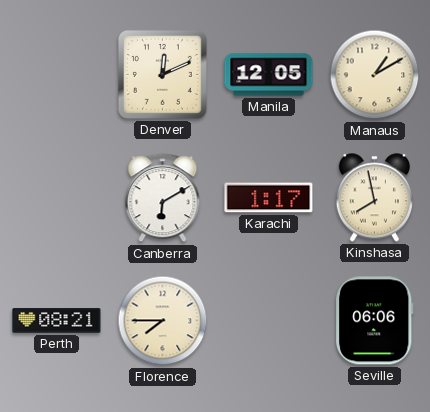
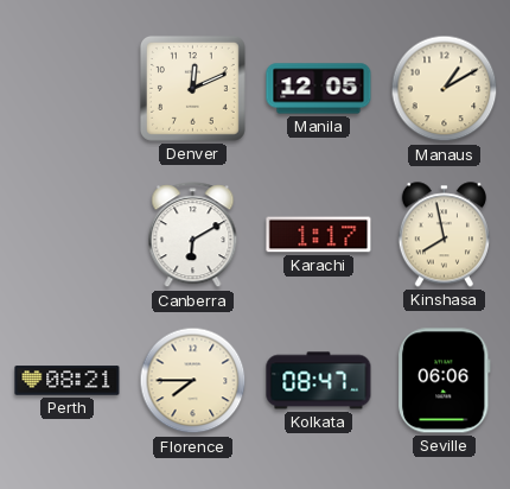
Kolkata: none -> 08:47 (319, 381)
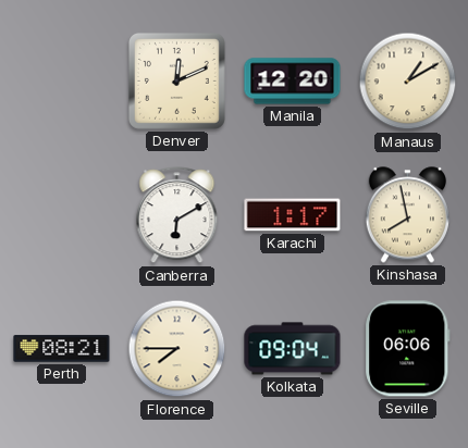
Manila: 12:05 -> 12:20 (293, 82)
Kolkata: 08:47 -> 09:04 (293, 349)
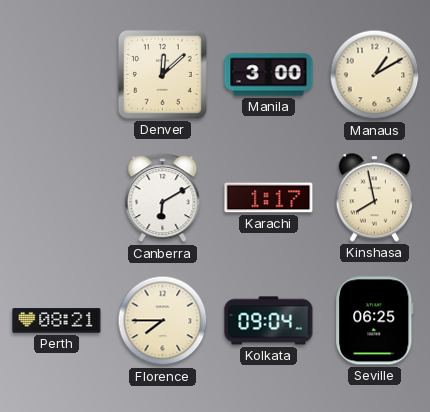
Denver: 12:11 -> 12:08 (162, 74)
Manila: 12:20 -> 3:00 (269, 75)
Seville: 06:06 -> 06:25 (375, 321)
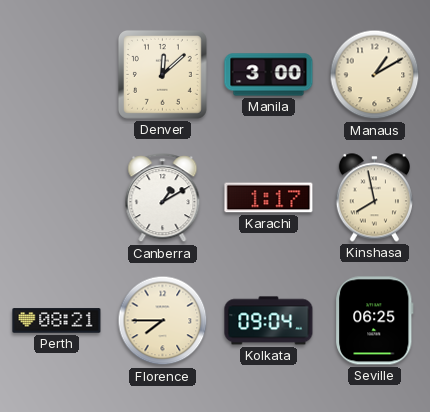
Canberra: 6:10 -> 1:10 (163, 198)
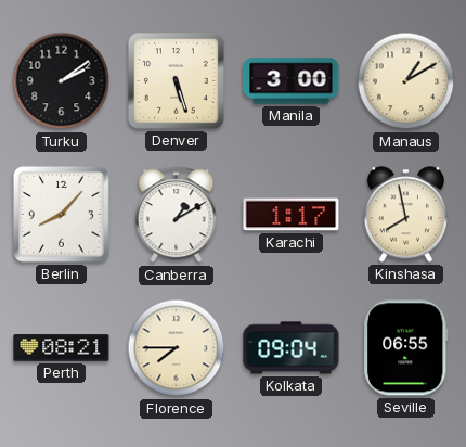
Turku: none -> 2:09 (62, 81)
Denver: 12:08 -> 5:27 (176, 80)
Berlin: none -> 8:07 (61, 214)
Seville: 06:25 -> 06:55 (406, 348)
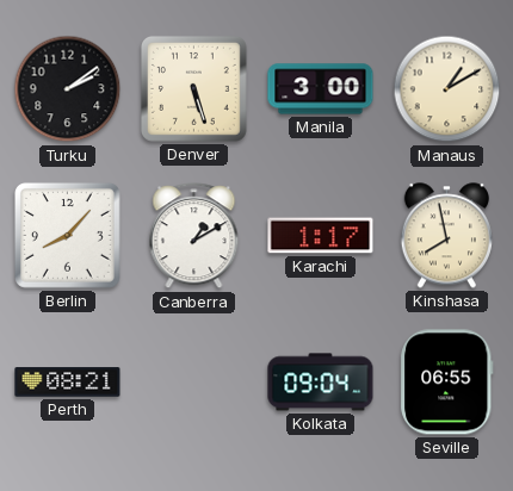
Florence: 7:45 -> none (177, 348)
